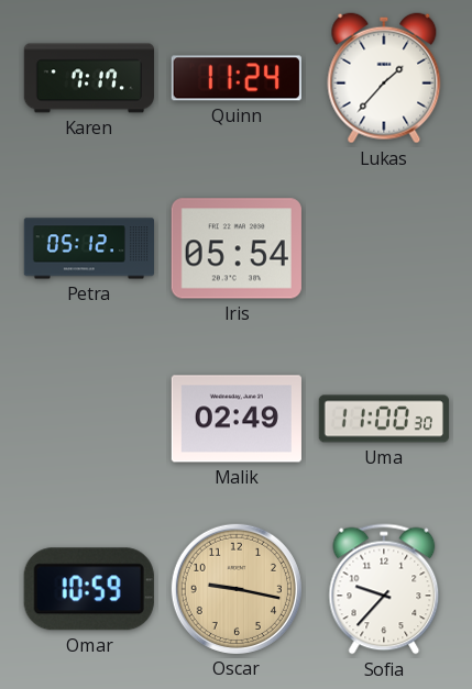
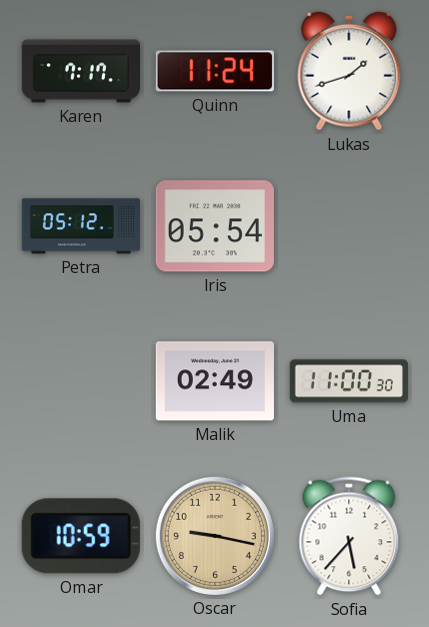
Lukas: 1:37 -> 1:42 (349, 71)
Sofia: 9:37 -> 5:37 (349, 536)
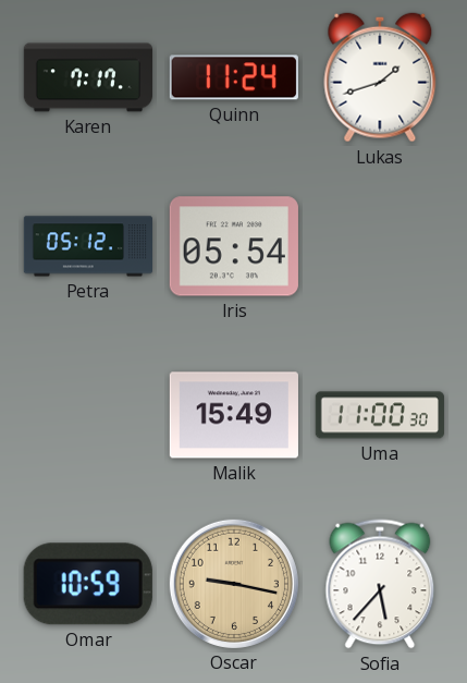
Malik: 02:49 -> 15:49 (234, 415)
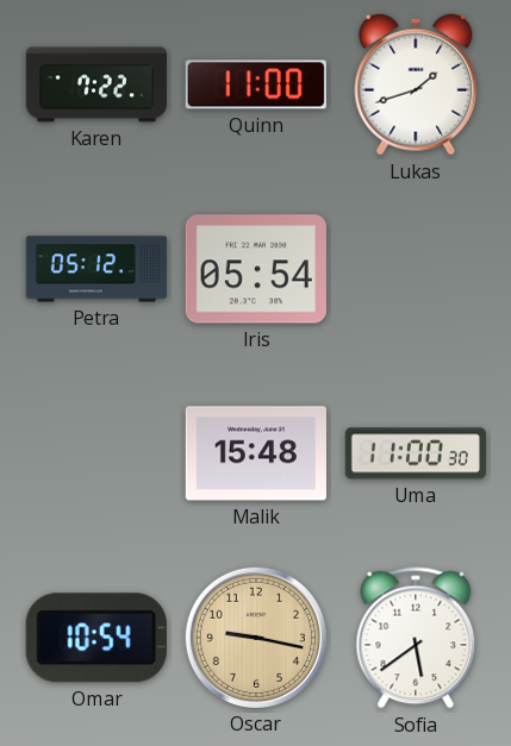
Karen: 7:17 -> 7:22 (95, 84)
Quinn: 11:24 -> 11:00 (256, 84)
Malik: 15:49 -> 15:48 (256, 453)
Omar: 10:59 -> 10:54 (96, 638)
Sofia: 5:37 -> 5:39 (416, 638)
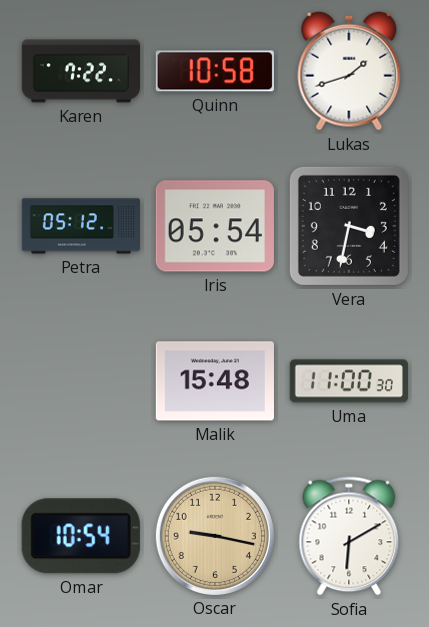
Quinn: 11:00 -> 10:58 (215, 71)
Vera: none -> 3:32 (349, 226)
Sofia: 5:39 -> 6:10 (349, 536)
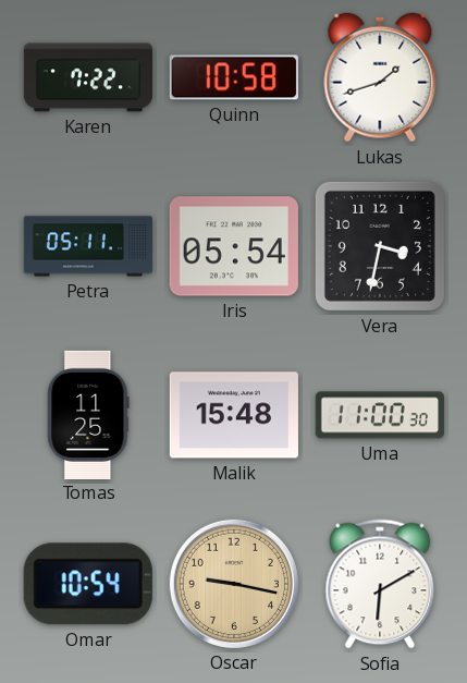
Petra: 05:12 -> 05:11 (87, 246)
Tomas: none -> 11:25 (88, 414)
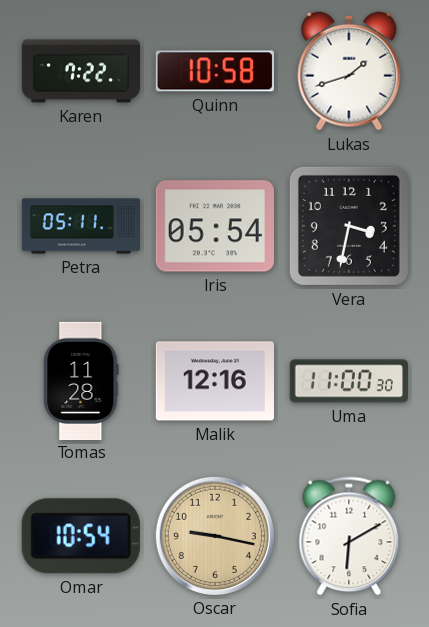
Tomas: 11:25 -> 11:28 (81, 380)
Malik: 15:48 -> 12:16 (215, 381)
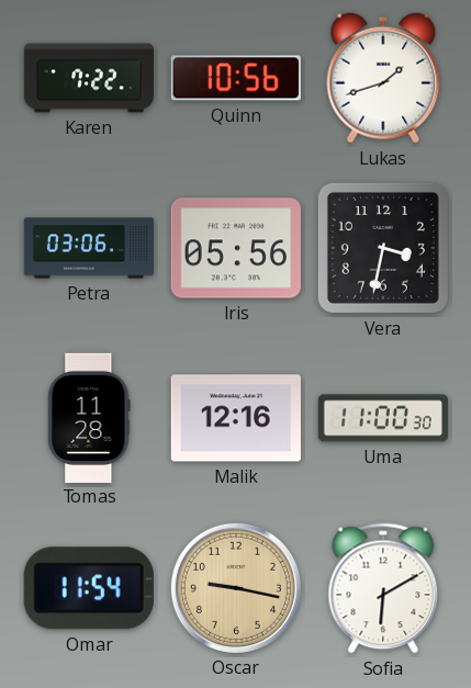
Quinn: 10:58 -> 10:56 (236, 78)
Petra: 05:11 -> 03:06 (88, 248)
Iris: 05:54 -> 05:56 (236, 248)
Omar: 10:54 -> 11:54 (89, 588)
